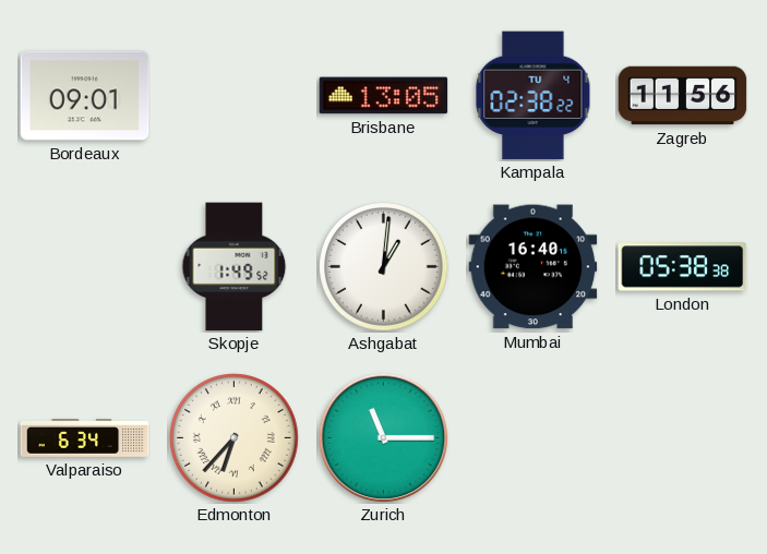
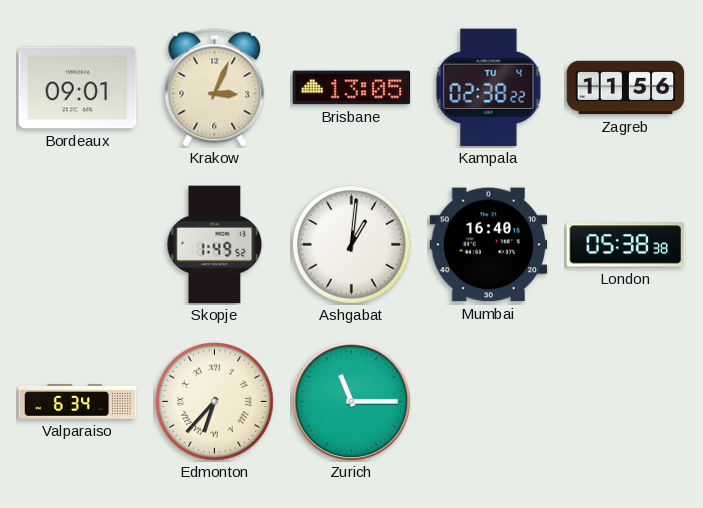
Krakow: none -> 3:04 (215, 88)
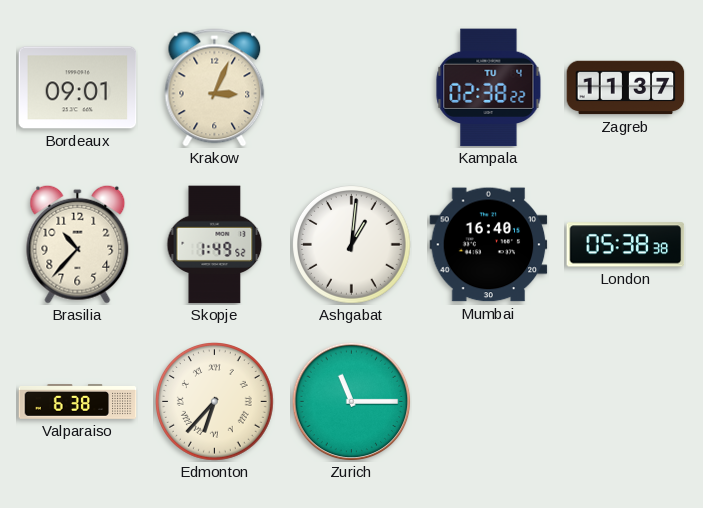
Brisbane: 13:05 -> none (352, 88)
Zagreb: 11:56 -> 11:37 (626, 88)
Brasilia: none -> 10:37 (78, 244)
Valparaiso: 6:34 -> 6:38 (78, 402)
